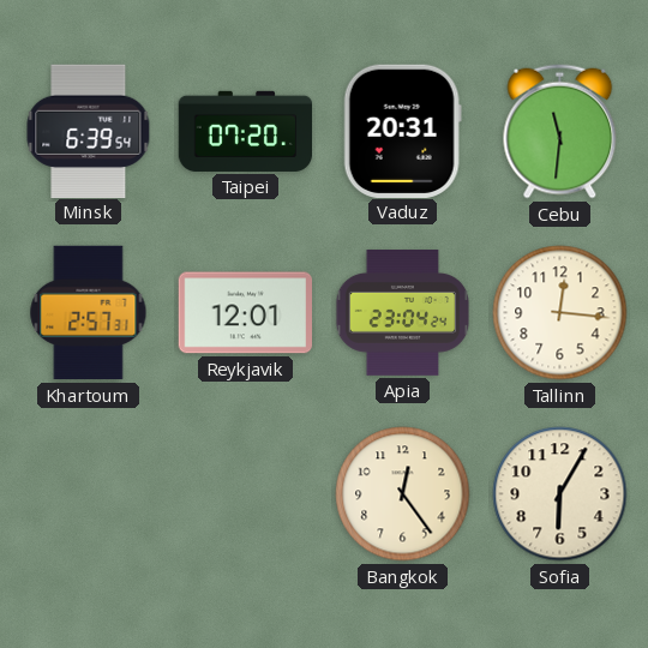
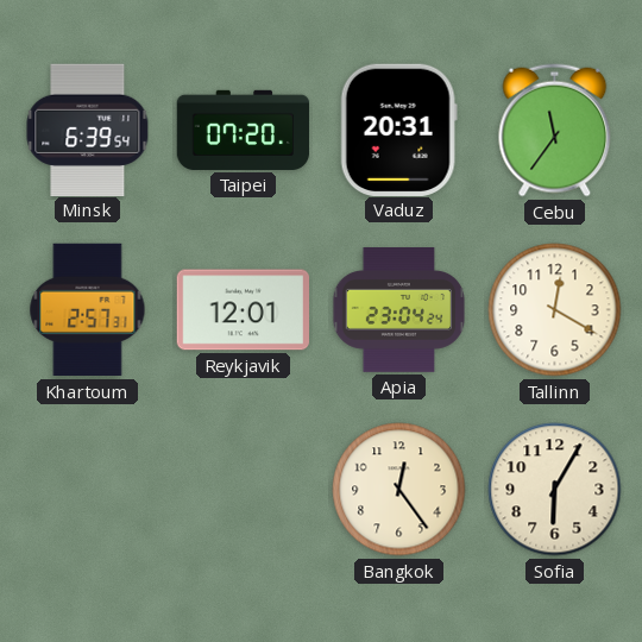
Cebu: 11:31 -> 11:36 (555, 131)
Tallinn: 12:16 -> 12:20 (555, 310)
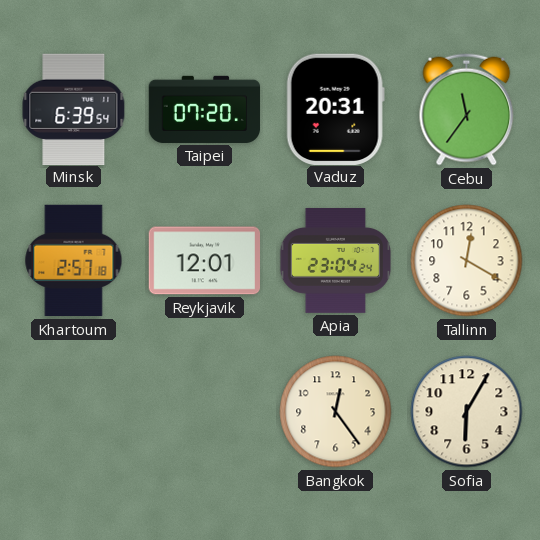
Khartoum: 2:57:31 -> 2:57:18 (74, 261)
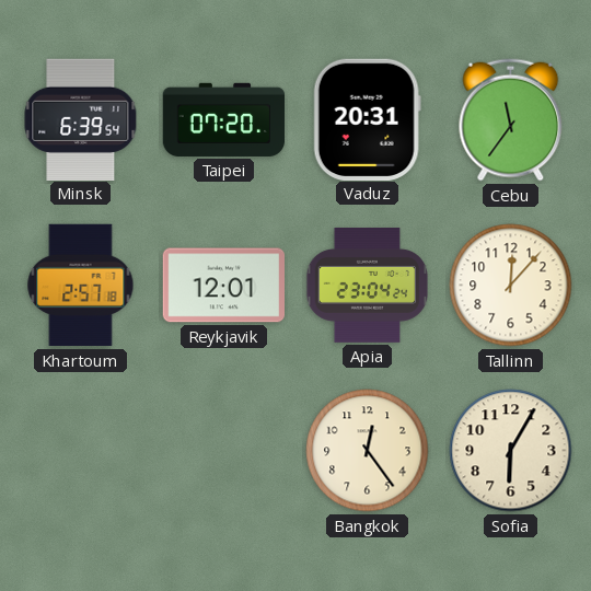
Tallinn: 12:20 -> 12:07 (511, 286)
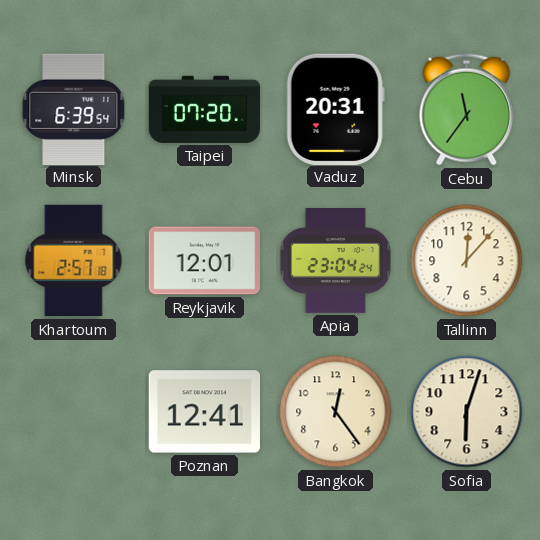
Poznan: none -> 12:41 (204, 412)
Sofia: 6:05 -> 6:03 (467, 412)
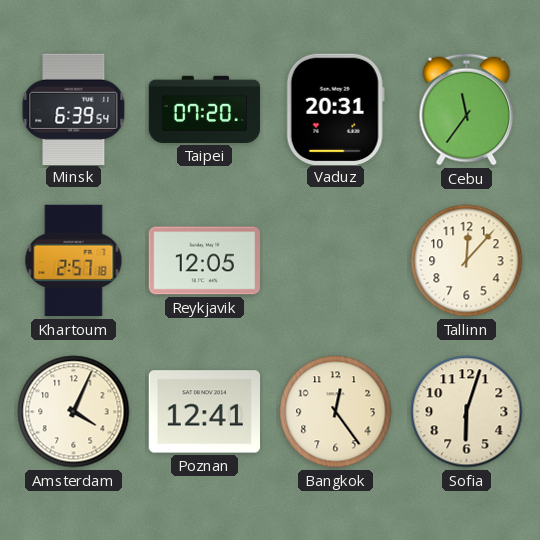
Reykjavik: 12:01 -> 12:05 (205, 261)
Apia: 23:04 -> none (336, 261)
Amsterdam: none -> 4:04 (74, 412)
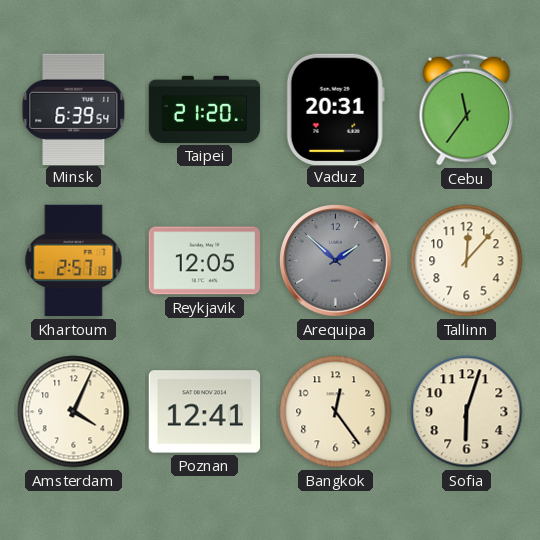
Taipei: 07:20 -> 21:20 (205, 109)
Arequipa: none -> 1:52 (336, 261)
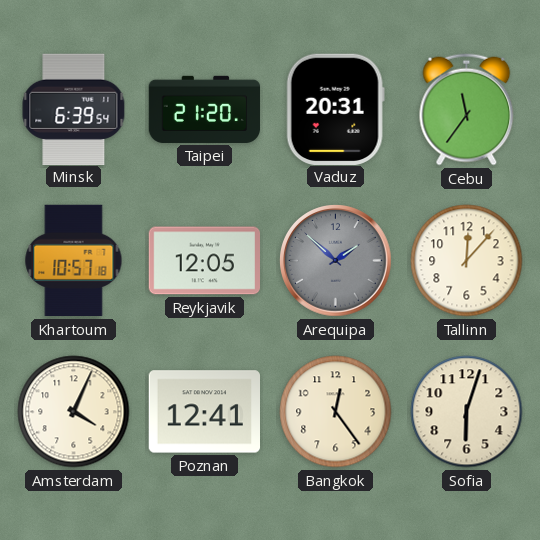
Khartoum: 2:57 -> 10:57 (74, 261)
